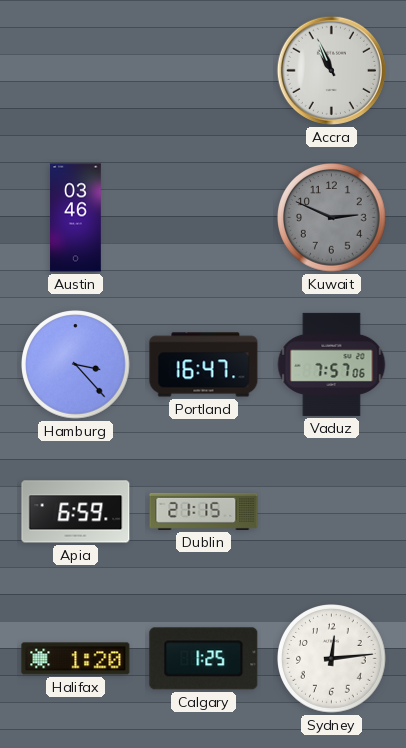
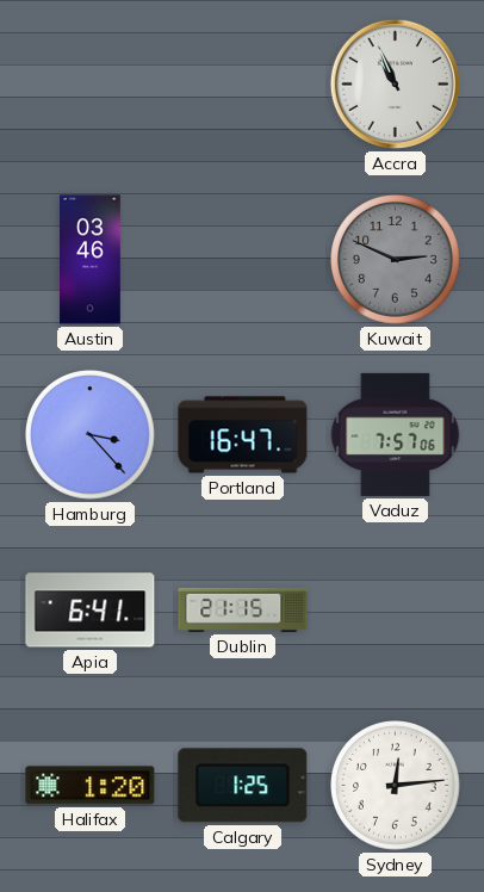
Apia: 6:59 -> 6:41 (91, 611)
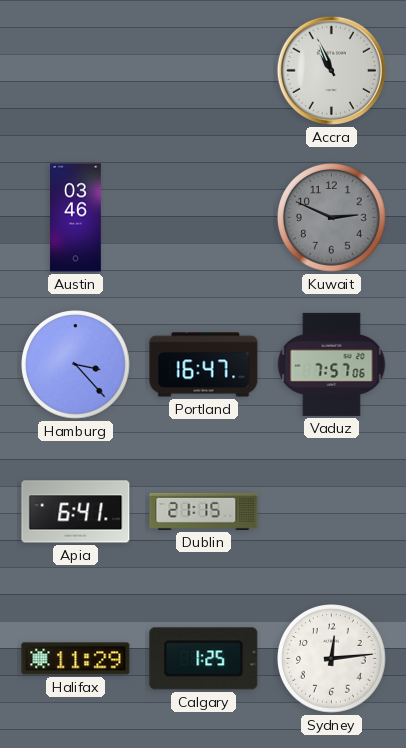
Halifax: 1:20 -> 11:29 (76, 659)
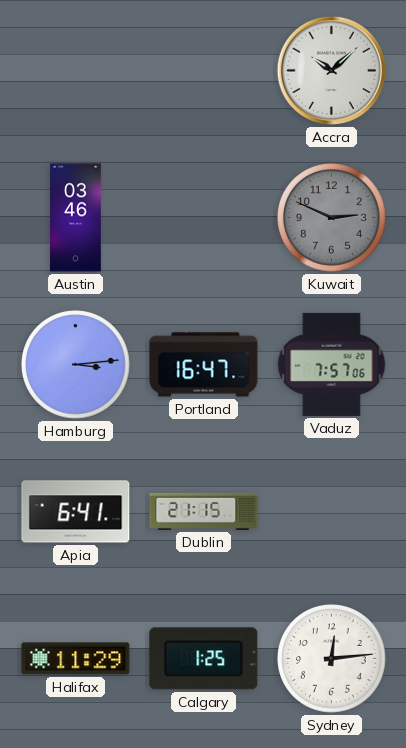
Accra: 10:56 -> 10:08 (331, 70)
Hamburg: 3:23 -> 3:14 (76, 365)
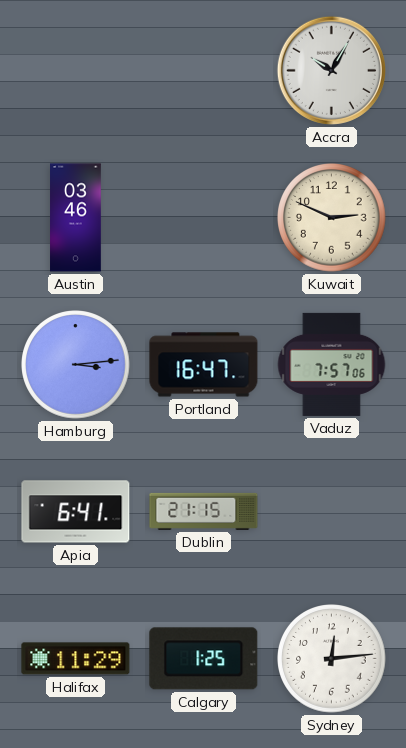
Accra: 10:08 -> 10:05 (331, 70)
Kuwait dial: grey -> cream (332, 218)
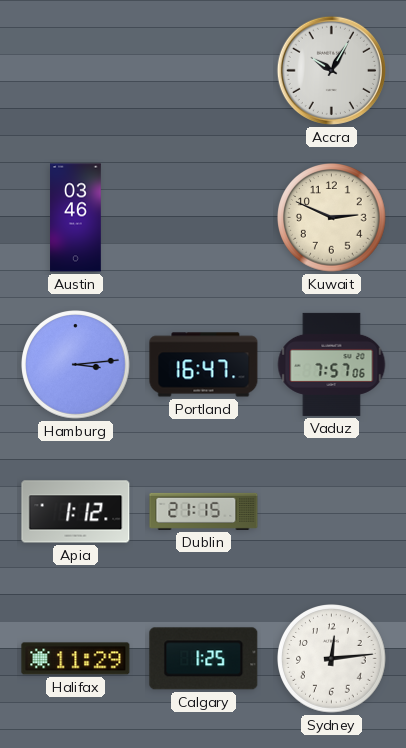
Apia: 6:41 -> 1:12 (76, 512)
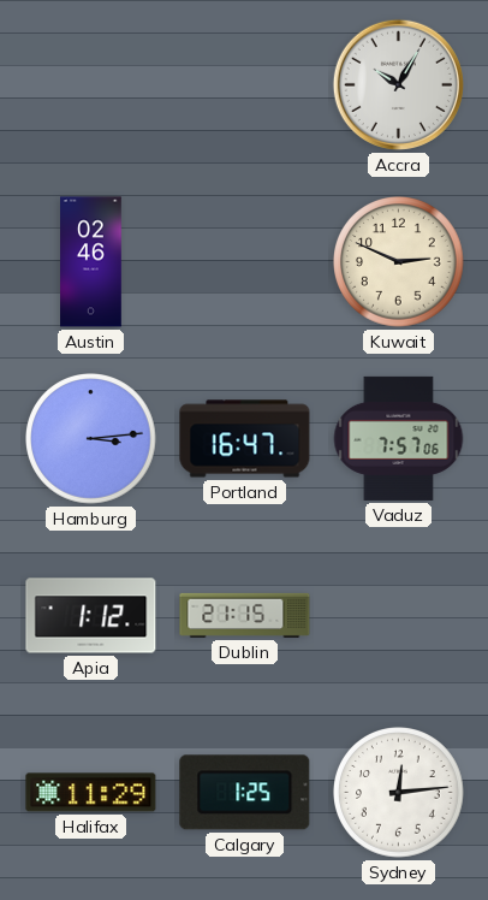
Austin: 03:46 -> 02:46 (91, 262)
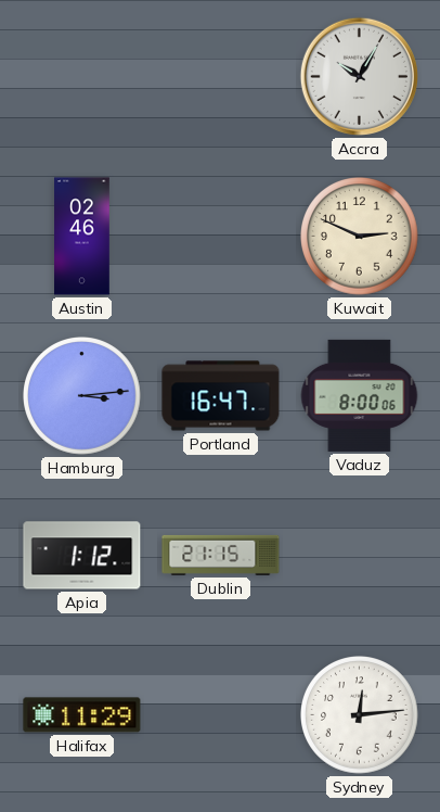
Vaduz: 7:57 -> 8:00 (360, 395)
Calgary: 1:25 -> none (245, 793)
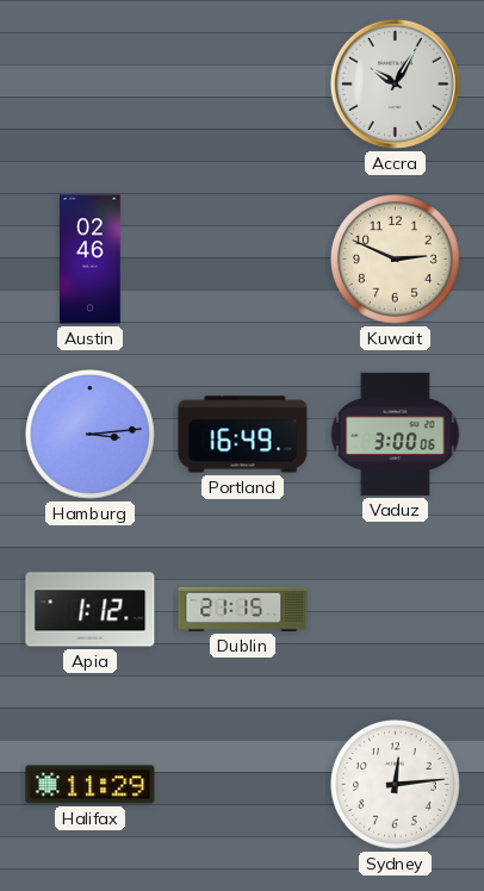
Portland: 16:47 -> 16:49 (243, 435)
Vaduz: 8:00 -> 3:00 (396, 434)
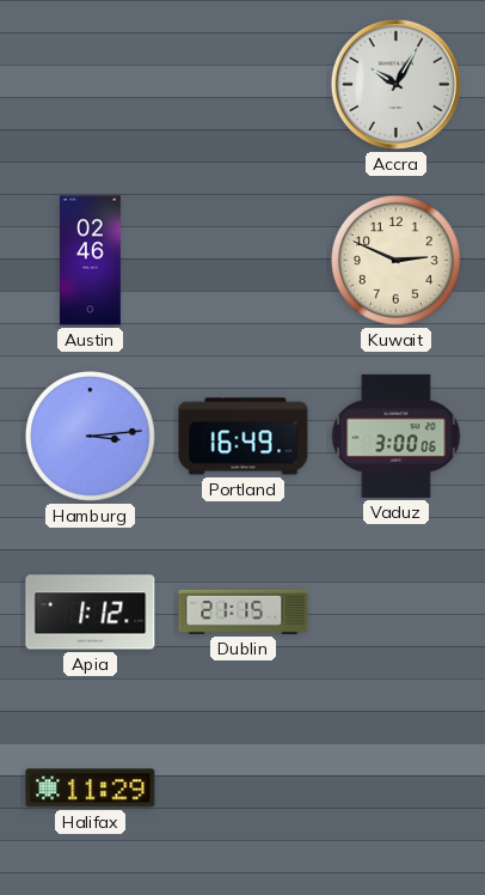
Sydney: 12:14 -> none (396, 785)
